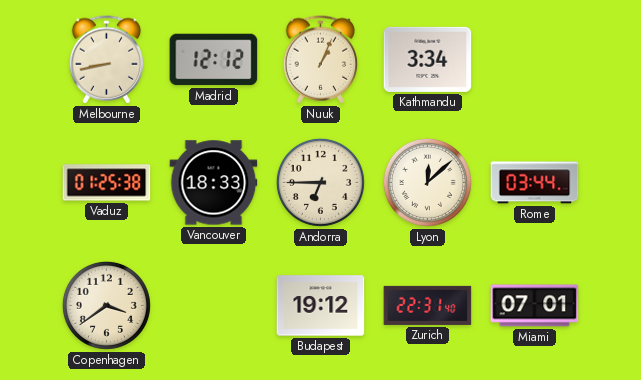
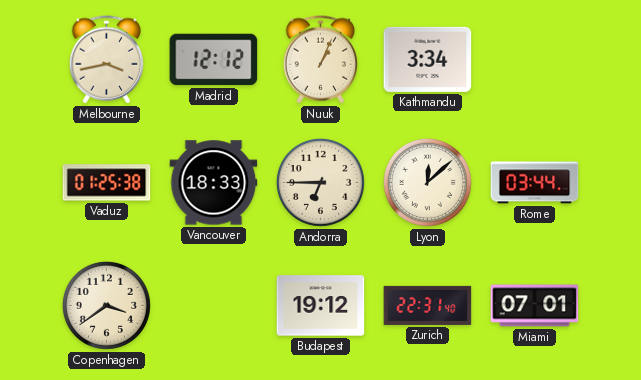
Melbourne: 8:43 -> 3:43 (107, 60)
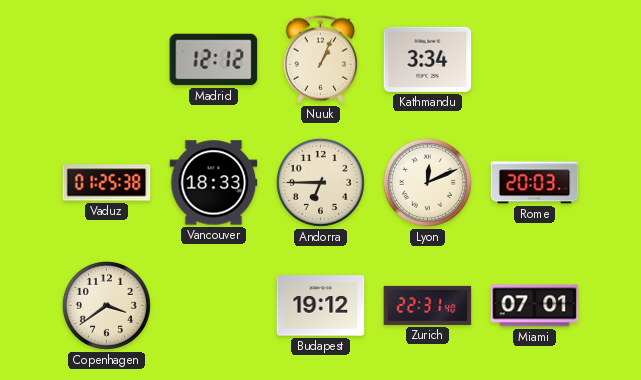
Melbourne: 3:43 -> none (107, 60)
Lyon: 12:08 -> 12:11 (427, 182)
Rome: 03:44 -> 20:03 (535, 183)
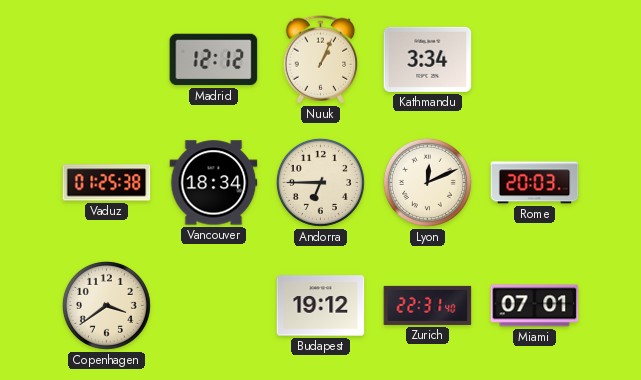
Vancouver: 18:33 -> 18:34 (214, 183)
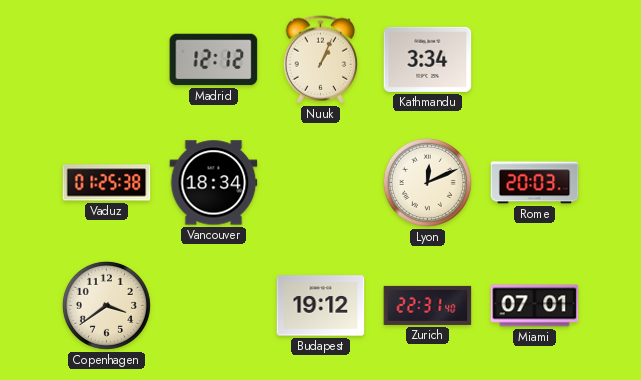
Andorra: 6:45 -> none (320, 182)
